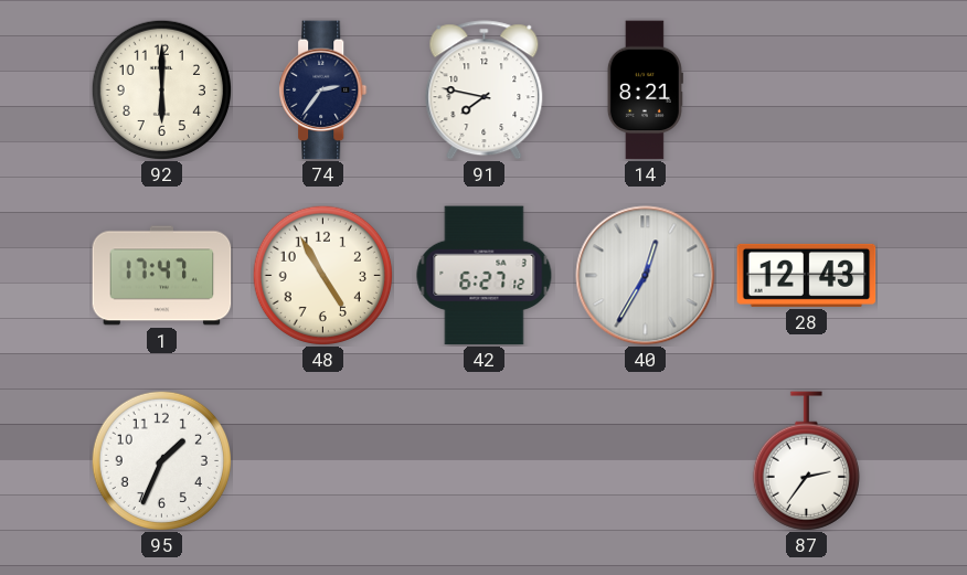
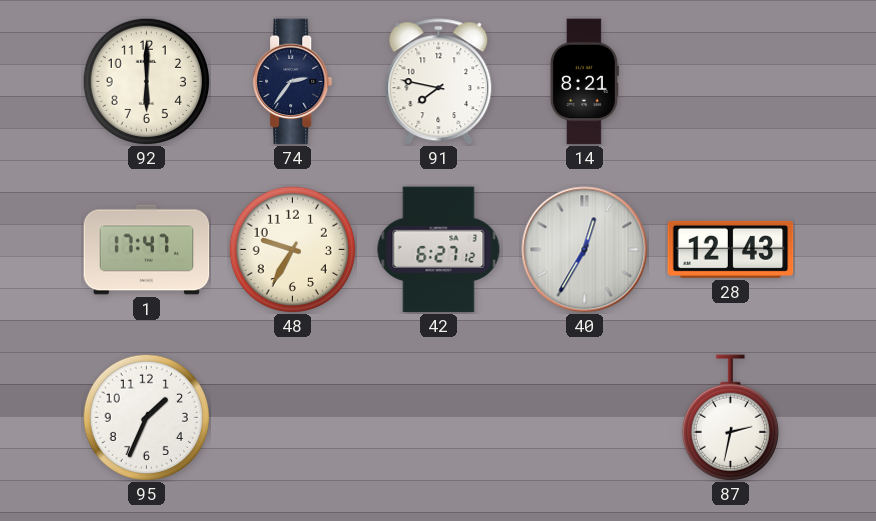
48: 4:55 -> 9:35 (292, 249)
87: 2:36 -> 2:32 (730, 418)
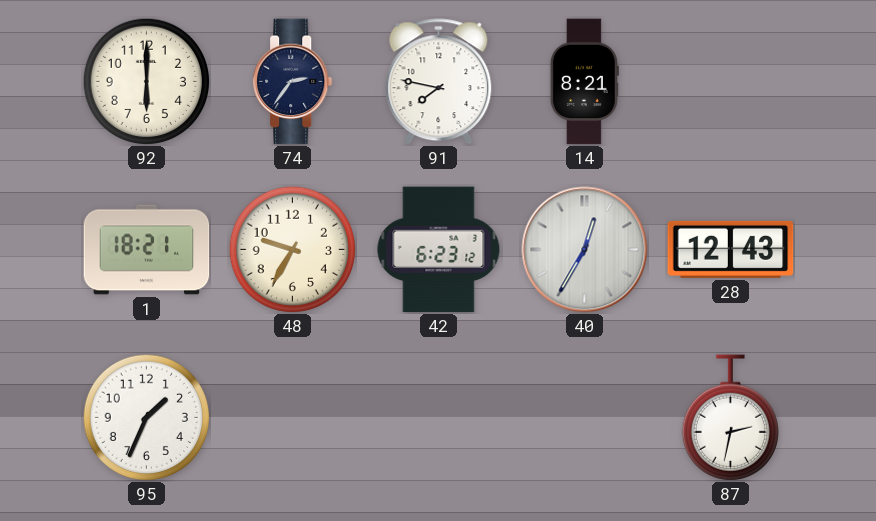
1: 17:47 -> 18:21 (147, 250)
42: 6:27 -> 6:23 (439, 250)
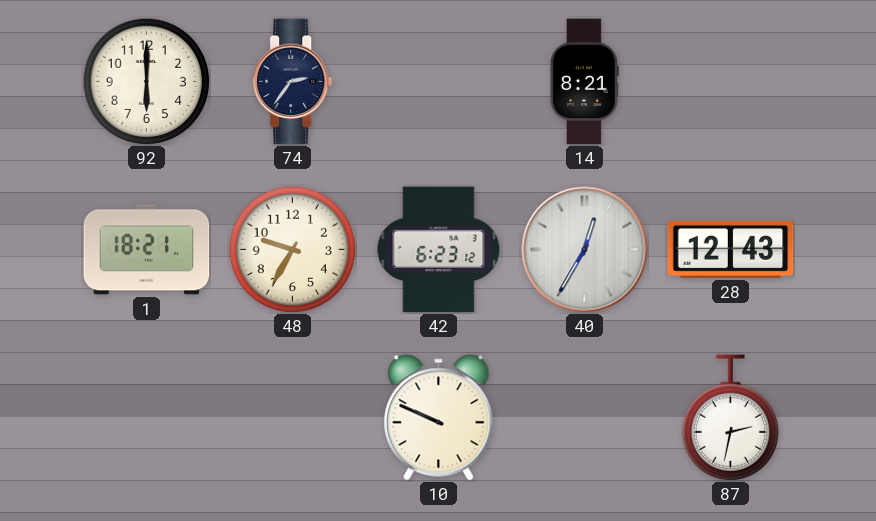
91: 7:47 -> none (439, 82)
95: 1:34 -> none (146, 417)
10: none -> 9:49 (439, 418)
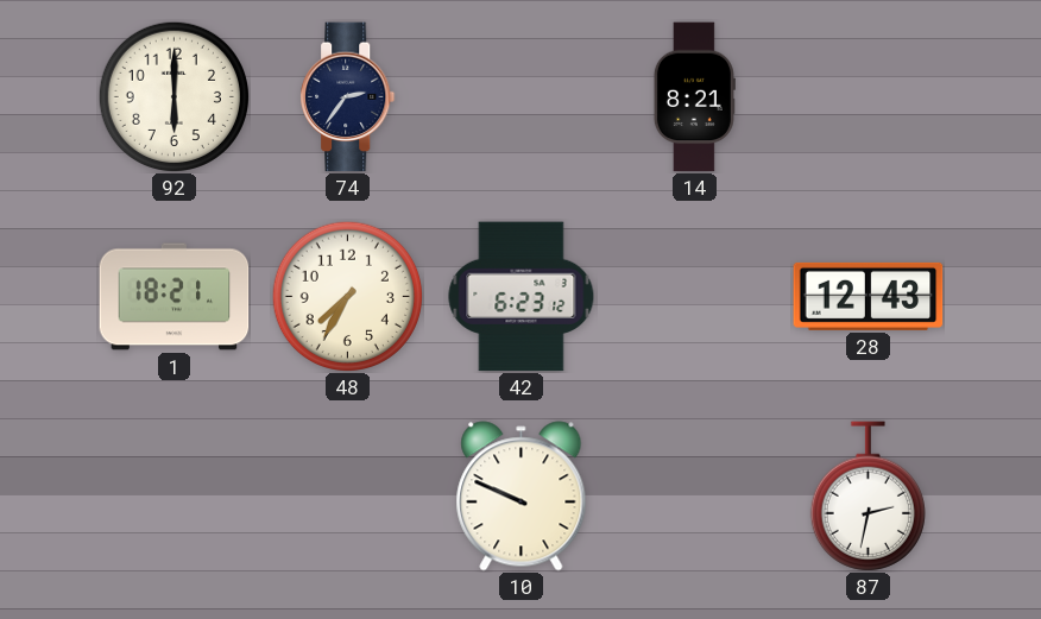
48: 9:35 -> 7:35 (347, 296)
40: 12:35 -> none (585, 250)
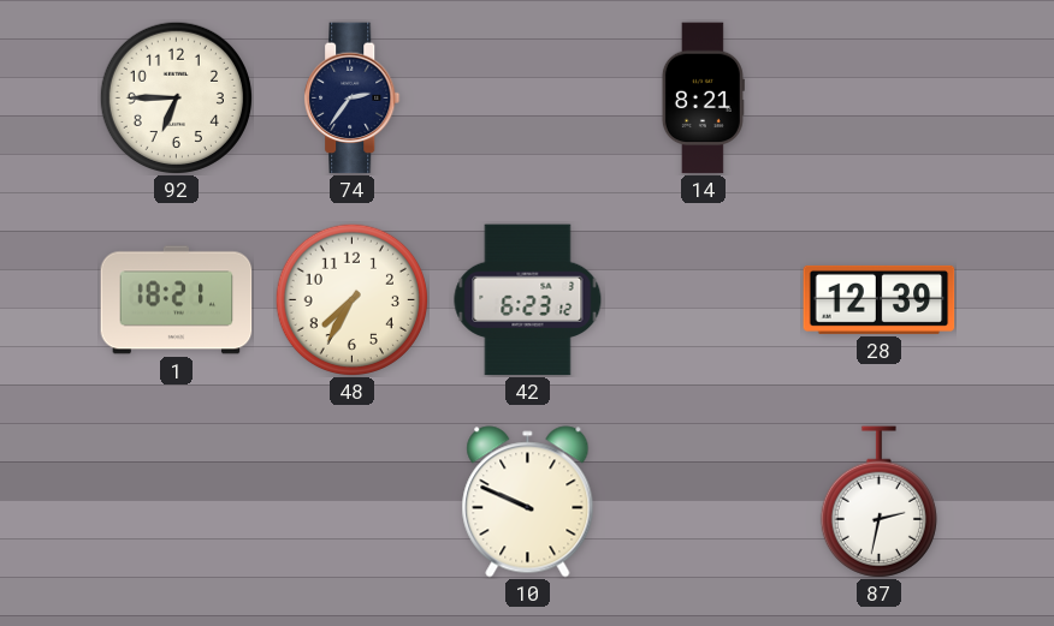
92: 6:00 -> 6:45 (176, 97)
28: 12:43 -> 12:39 (880, 299)
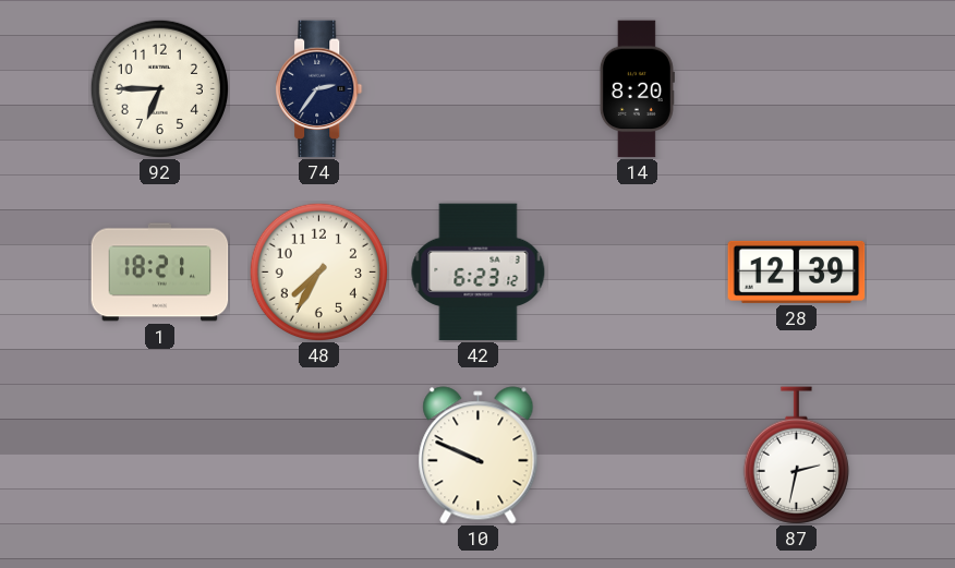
14: 8:21 -> 8:20 (637, 89)
